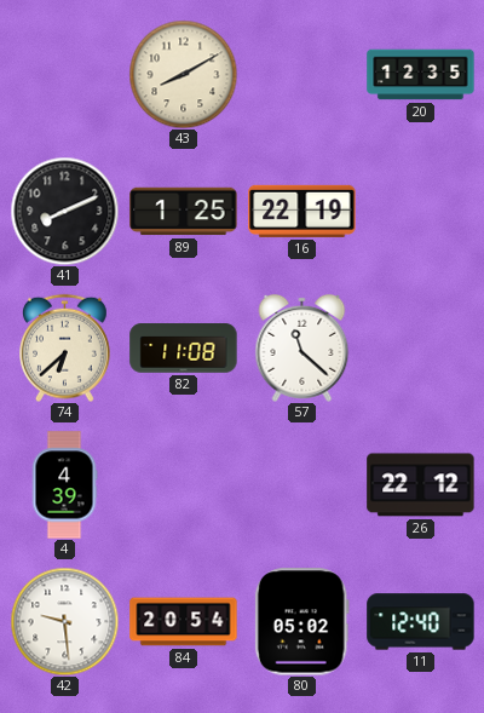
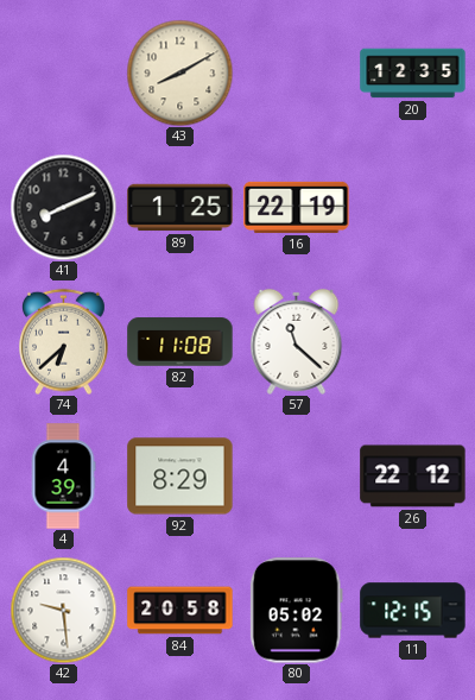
92: none -> 8:29 (180, 477)
84: 20:54 -> 20:58 (180, 611)
11: 12:40 -> 12:15 (413, 611)
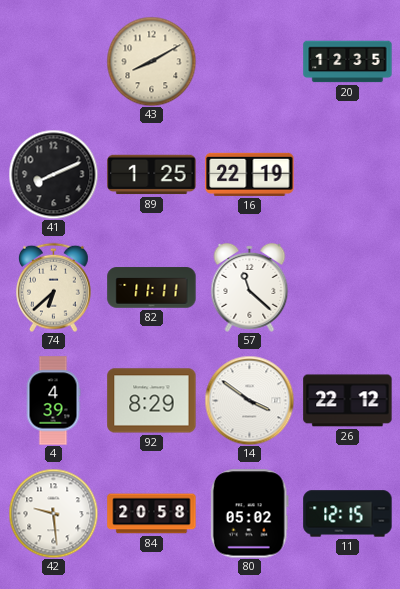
82: 11:08 -> 11:11 (152, 288)
14: none -> 3:51 (249, 400)
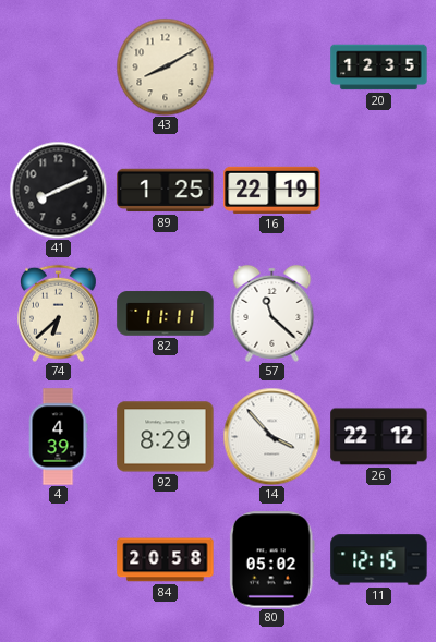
14: 3:51 -> 3:53 (271, 436)
42: 9:29 -> none (53, 513)
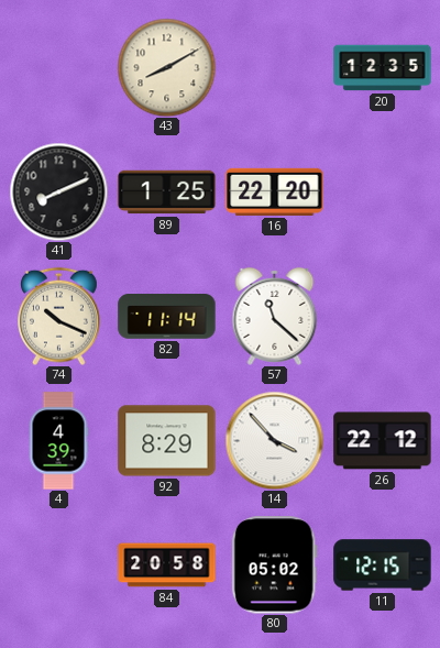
16: 22:19 -> 22:20 (275, 191)
74: 6:38 -> 10:19 (59, 316)
82: 11:11 -> 11:14 (167, 317)
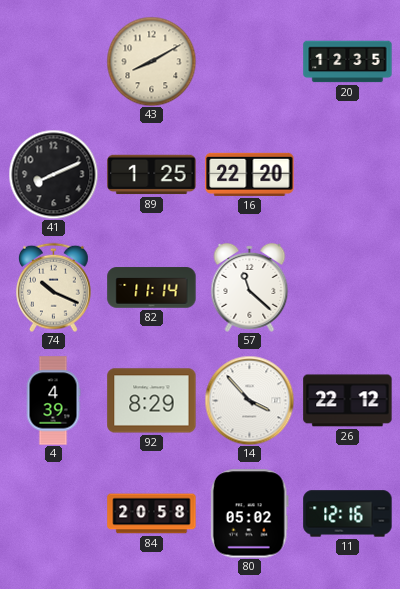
11: 12:15 -> 12:16 (348, 514)
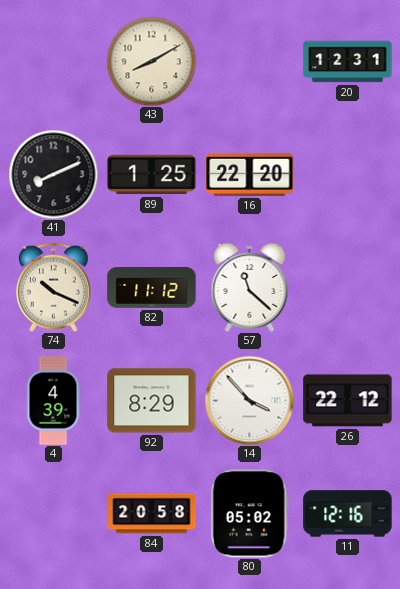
20: 12:35 -> 12:31 (348, 62)
82: 11:14 -> 11:12 (152, 288)
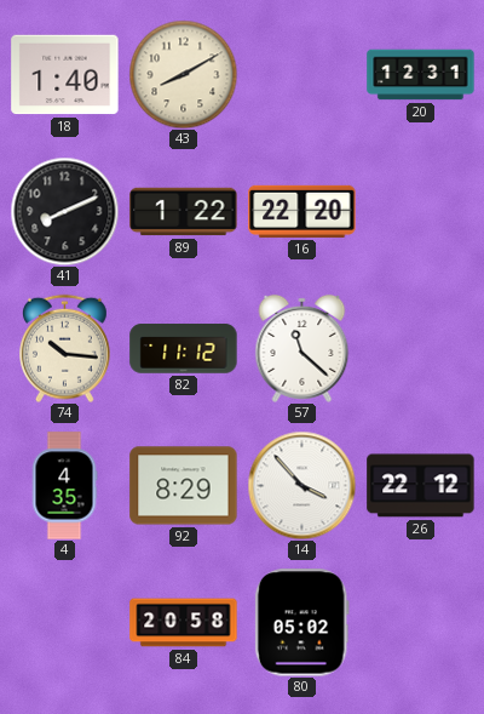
18: none -> 1:40 (65, 75)
89: 1:25 -> 1:22 (184, 212)
74: 10:19 -> 10:16 (65, 348)
4: 4:39 -> 4:35 (64, 486)
11: 12:16 -> none (348, 514)
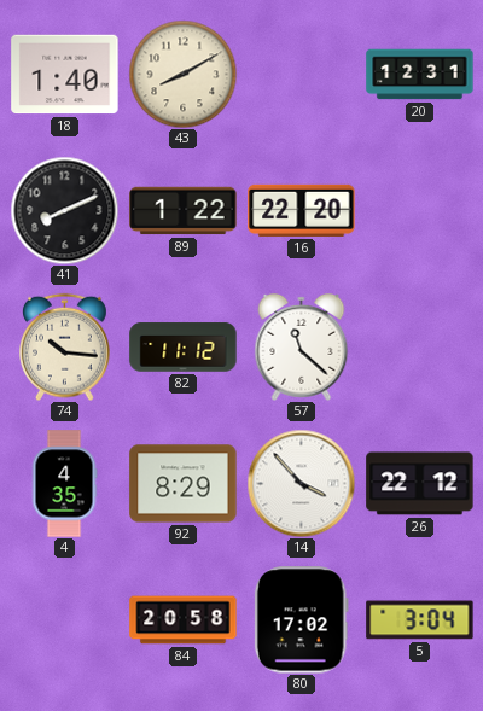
80: 05:02 -> 17:02 (301, 620)
5: none -> 3:04 (420, 620)
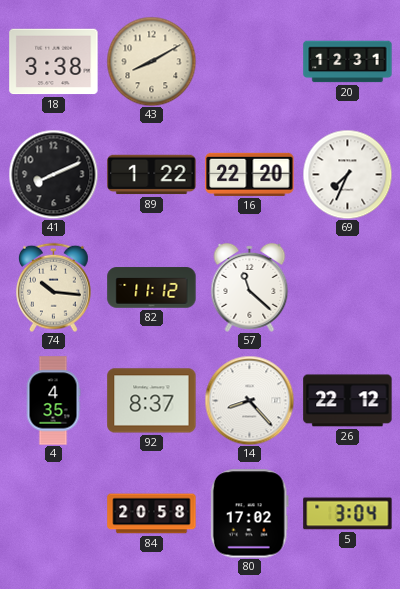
18: 1:40 -> 3:38 (54, 62)
69: none -> 7:34 (347, 174)
92: 8:29 -> 8:37 (152, 401)
14: 3:53 -> 8:23 (249, 400)
